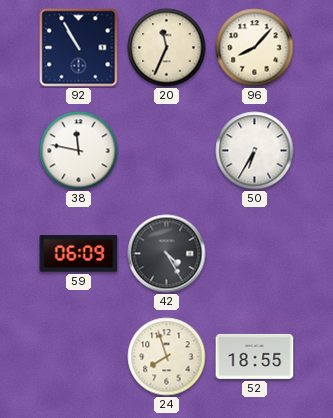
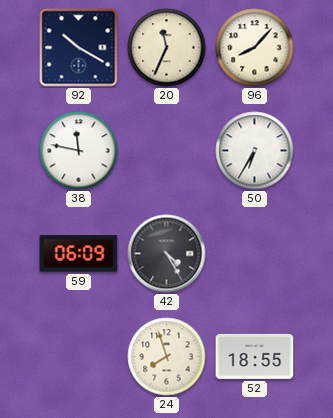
92: 10:55 -> 10:20 (79, 48)
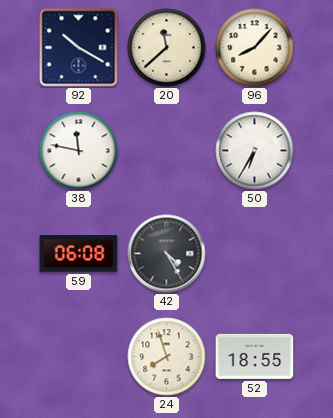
20: 11:34 -> 11:38 (167, 48)
59: 06:09 -> 06:08 (79, 254)
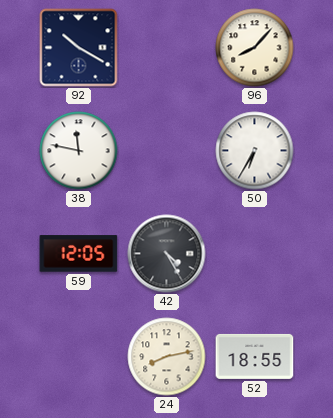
20: 11:38 -> none (167, 48)
59: 06:08 -> 12:05 (79, 254)
24: 7:57 -> 8:13 (167, 357)
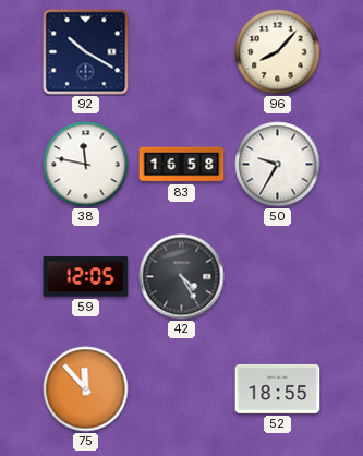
83: none -> 16:58 (182, 165)
50: 6:35 -> 9:35 (278, 165)
75: none -> 11:53 (86, 389)
24: 8:13 -> none (167, 357)
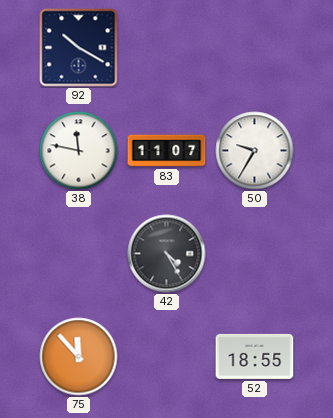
96: 8:07 -> none (278, 52)
83: 16:58 -> 11:07 (167, 151)
59: 12:05 -> none (86, 277)
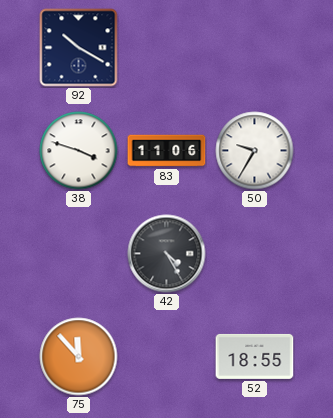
38: 11:47 -> 3:48 (79, 151)
83: 11:07 -> 11:06 (167, 151)
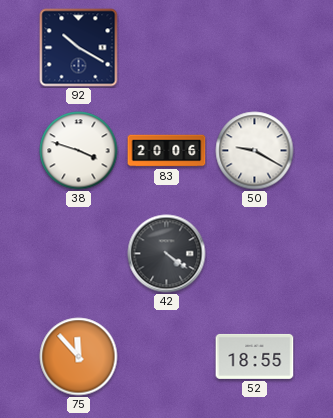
83: 11:06 -> 20:06 (167, 151)
50: 9:35 -> 9:20 (255, 151)
42: 4:25 -> 4:21 (167, 254)
